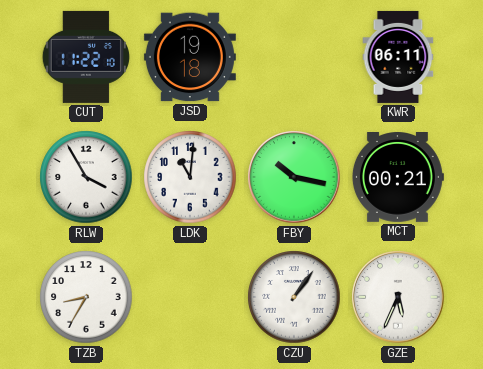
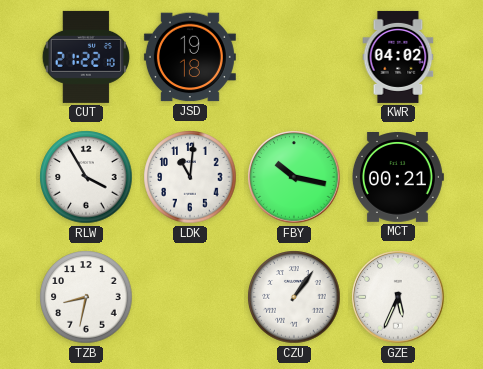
CUT: 11:22 -> 21:22 (86, 57)
KWR: 06:11 -> 04:02 (398, 57)
TZB: 8:35 -> 8:32 (86, 297)
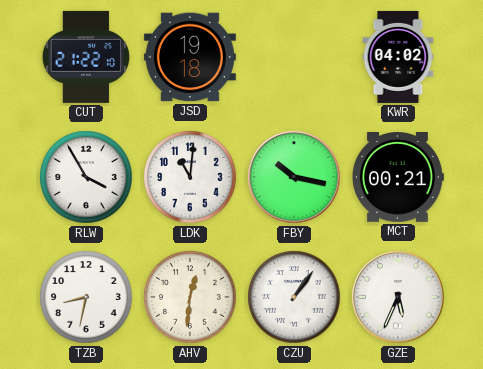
AHV: none -> 12:31 (190, 297)
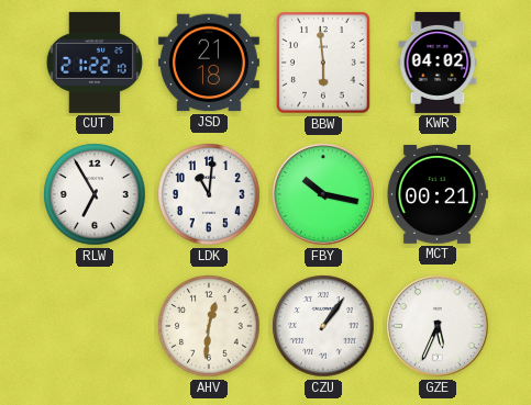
JSD: 19:18 -> 21:18 (209, 63)
BBW: none -> 5:59 (324, 64)
RLW: 3:55 -> 6:55 (95, 194)
TZB: 8:32 -> none (86, 297)
